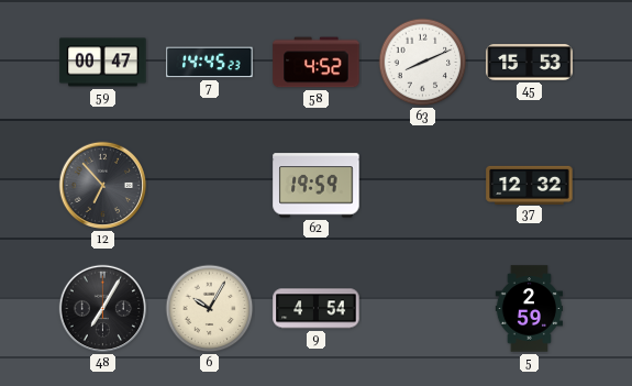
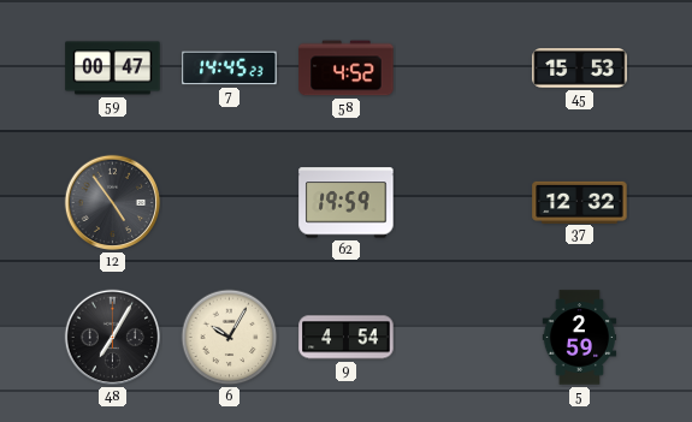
63: 8:11 -> none (423, 63)
12: 6:53 -> 4:54 (113, 203)
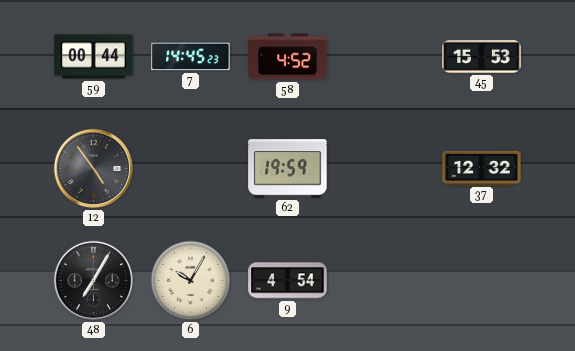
59: 00:47 -> 00:44 (94, 57)
5: 2:59 -> none (580, 338)
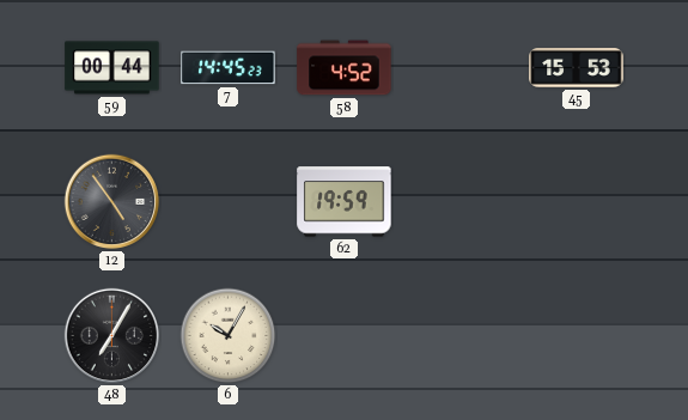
37: 12:32 -> none (482, 168)
9: 4:54 -> none (288, 281)
